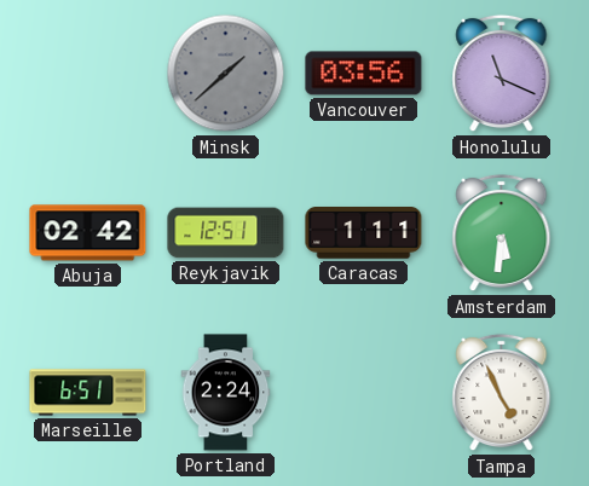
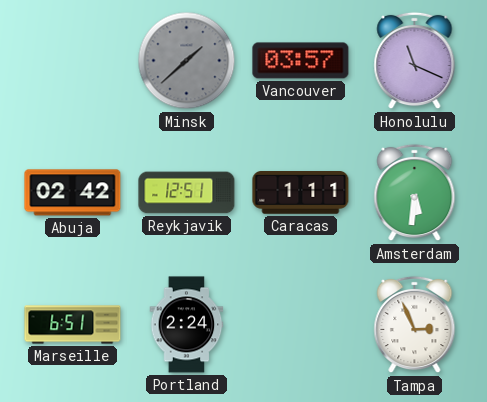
Vancouver: 03:56 -> 03:57 (301, 61)
Tampa: 4:56 -> 2:56 (415, 325)
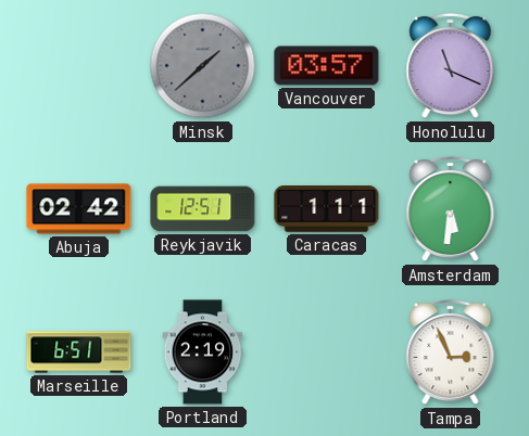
Portland: 2:24 -> 2:19 (203, 352)
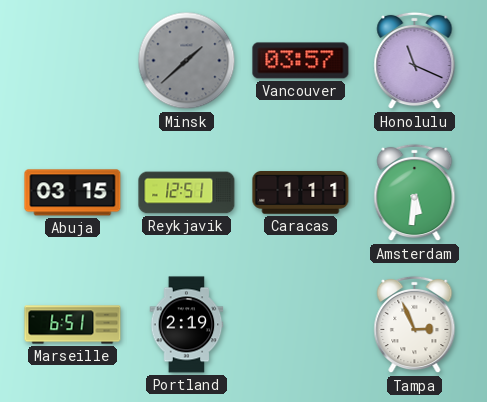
Abuja: 02:42 -> 03:15 (73, 193)
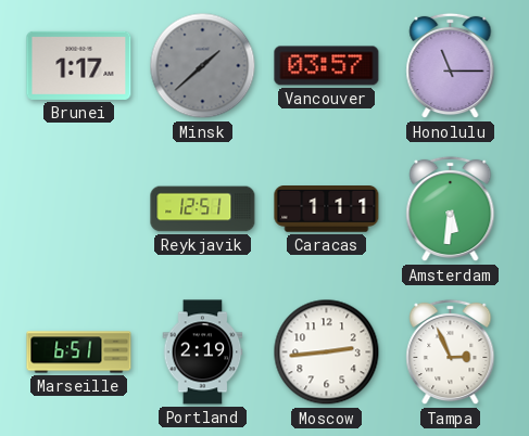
Brunei: none -> 1:17 (79, 65)
Honolulu: 11:19 -> 11:15 (451, 66)
Abuja: 03:15 -> none (73, 193)
Moscow: none -> 2:44 (327, 352)
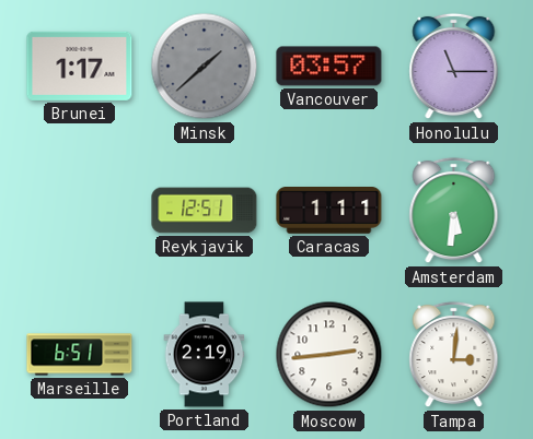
Tampa: 2:56 -> 3:01 (454, 355)
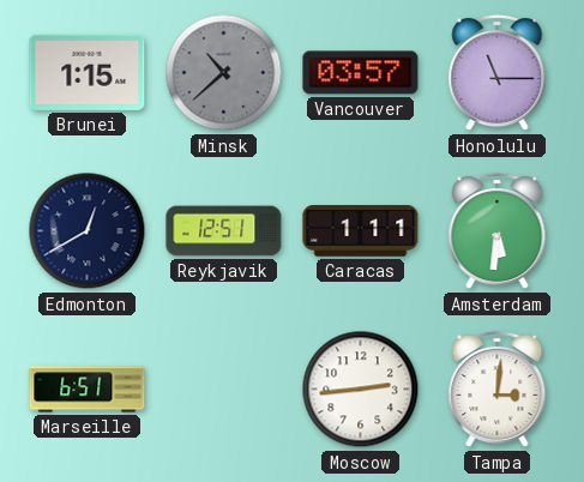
Brunei: 1:17 -> 1:15 (88, 72)
Minsk: 1:38 -> 10:38 (224, 73)
Edmonton: none -> 12:40 (88, 231)
Portland: 2:19 -> none (205, 355)
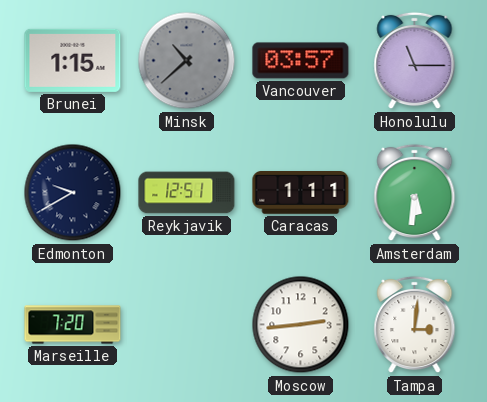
Edmonton: 12:40 -> 9:40 (73, 193)
Marseille: 6:51 -> 7:20 (73, 325)
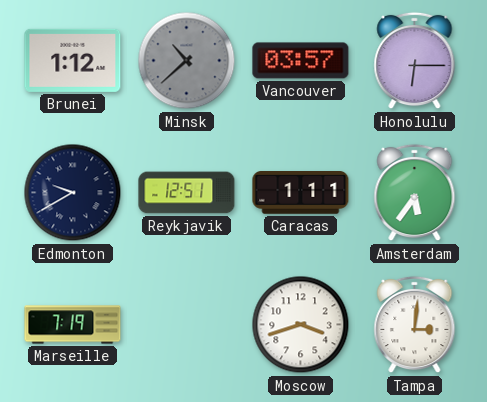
Brunei: 1:15 -> 1:12 (73, 60)
Honolulu: 11:15 -> 6:15 (415, 61)
Amsterdam: 5:31 -> 5:36 (415, 193)
Marseille: 7:20 -> 7:19 (73, 325)
Moscow: 2:44 -> 3:42 (301, 325)
